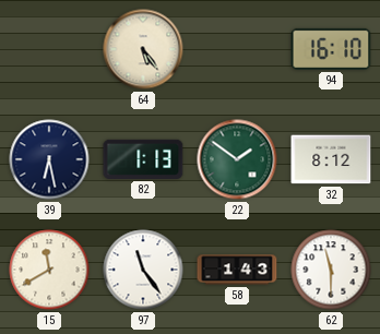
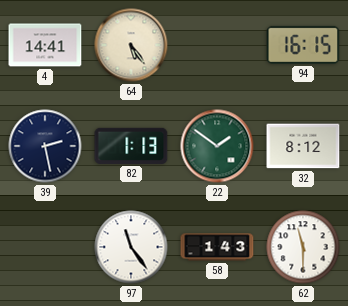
4: none -> 14:41 (45, 45)
94: 16:10 -> 16:15 (303, 45)
39: 6:28 -> 2:28 (45, 146)
15: 11:40 -> none (49, 270)
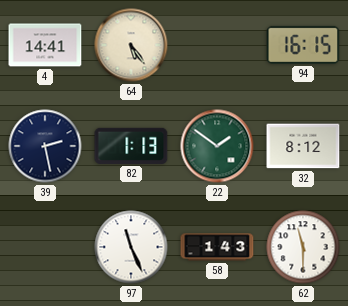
97: 11:24 -> 11:26 (131, 247)
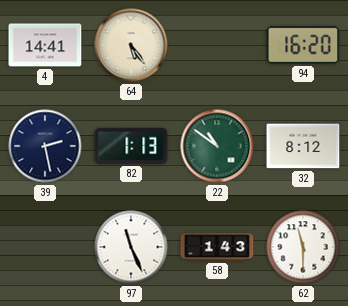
94: 16:15 -> 16:20 (303, 45)
22: 1:51 -> 10:51 (217, 146)
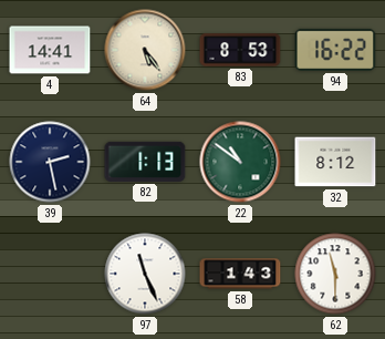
83: none -> 8:53 (240, 50)
94: 16:20 -> 16:22 (335, 50)
